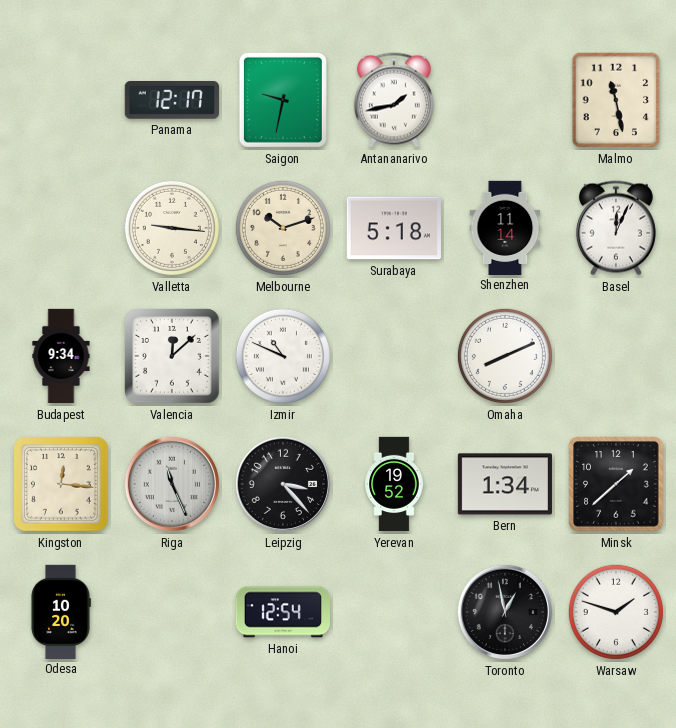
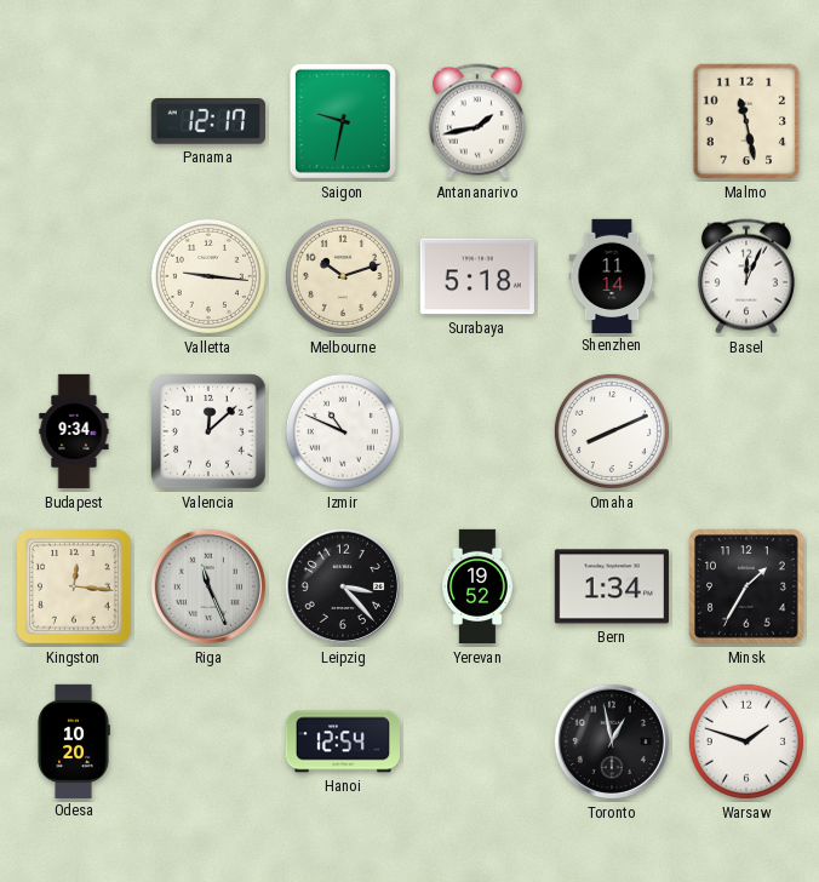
Minsk: 1:38 -> 1:35 (746, 586)
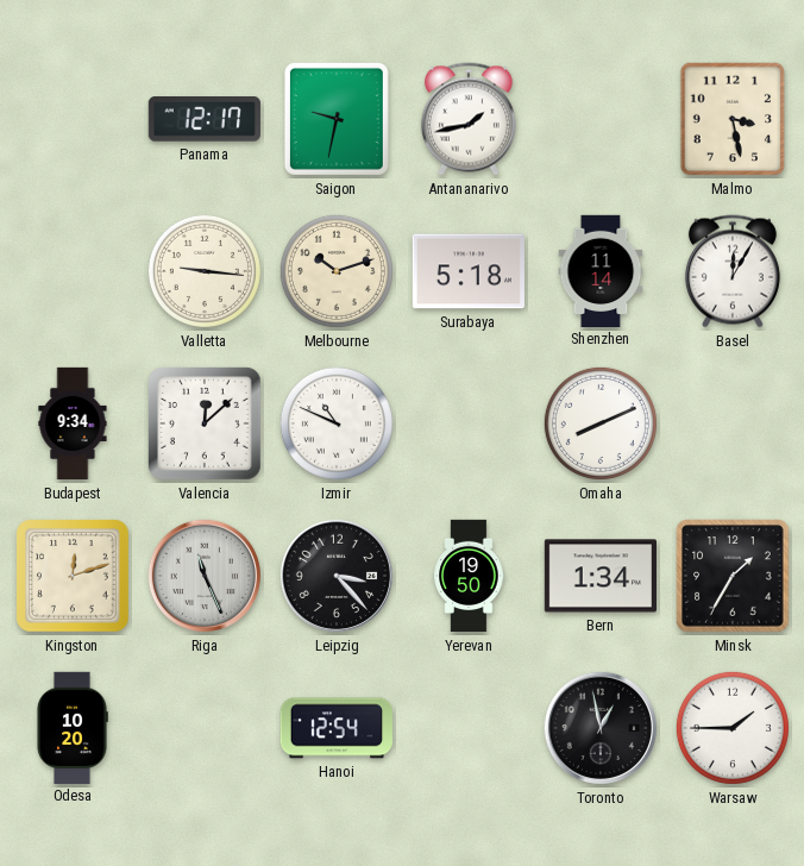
Malmo: 11:28 -> 3:28 (733, 119)
Basel: 12:04 -> 12:05 (733, 271)
Kingston: 12:16 -> 12:12 (73, 576)
Yerevan: 19:52 -> 19:50 (469, 576)
Warsaw: 1:48 -> 1:45 (733, 728)
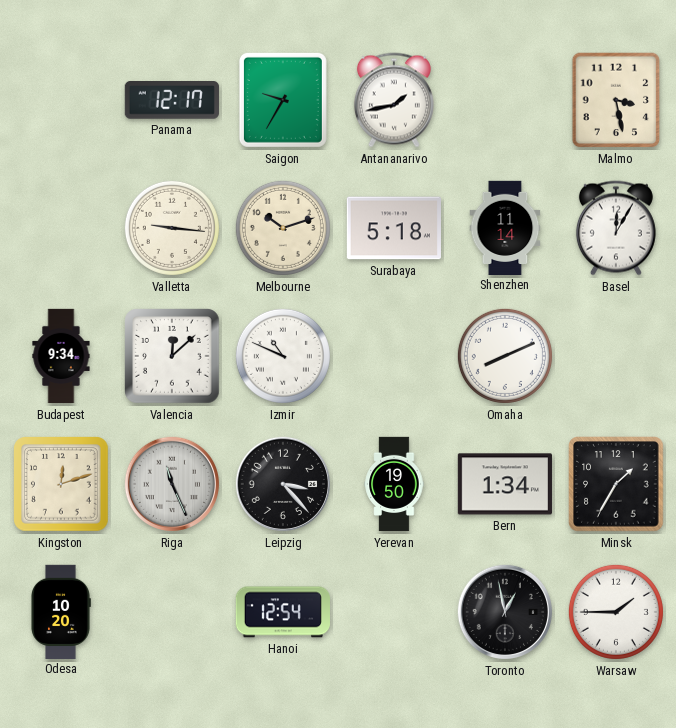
Saigon: 9:32 -> 9:35 (283, 100)
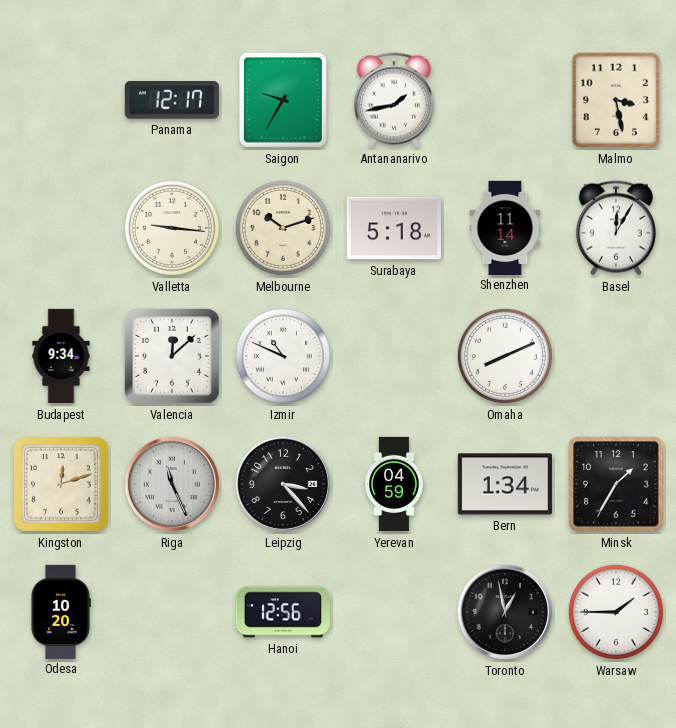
Yerevan: 19:50 -> 04:59 (394, 484)
Hanoi: 12:54 -> 12:56 (283, 612)
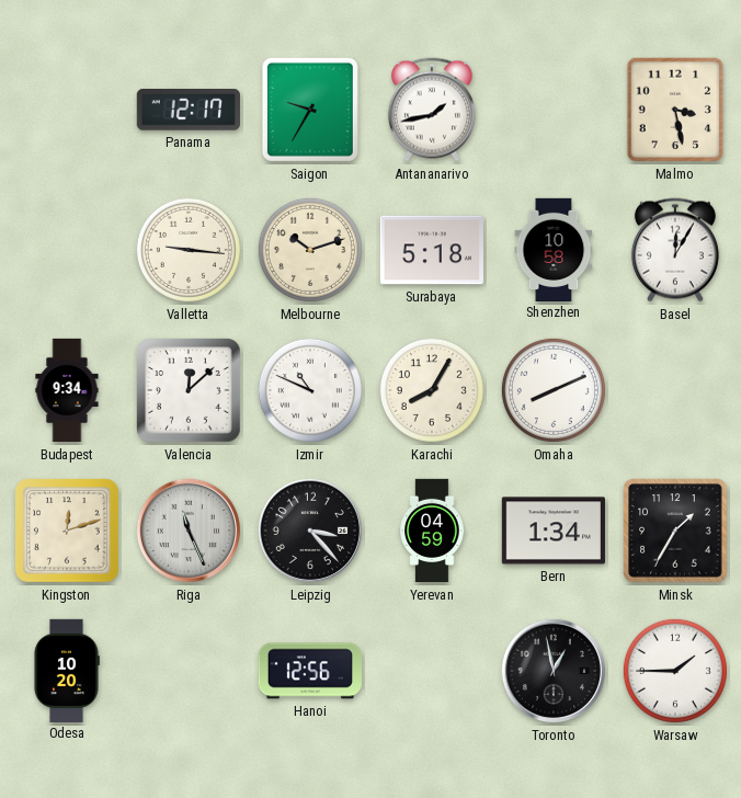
Shenzhen: 11:14 -> 10:58 (554, 249)
Karachi: none -> 8:05 (432, 390)
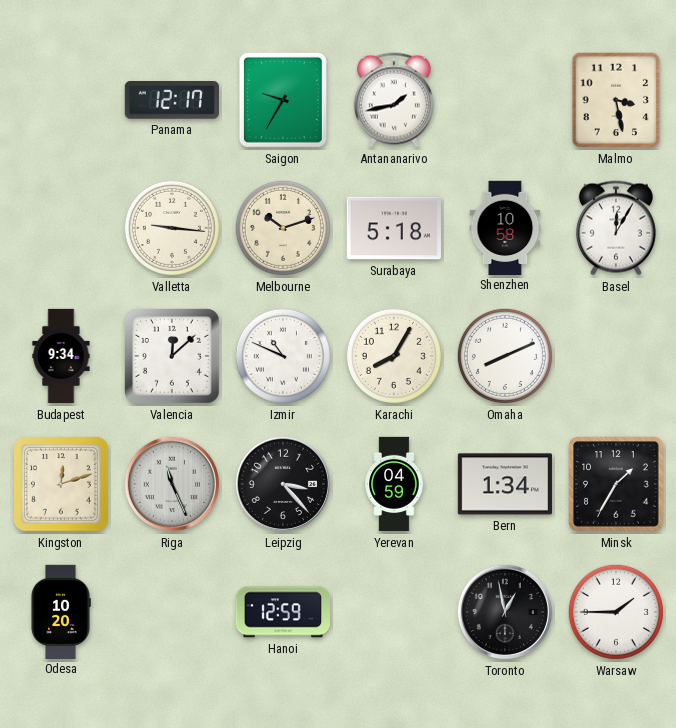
Hanoi: 12:56 -> 12:59 (283, 612)
